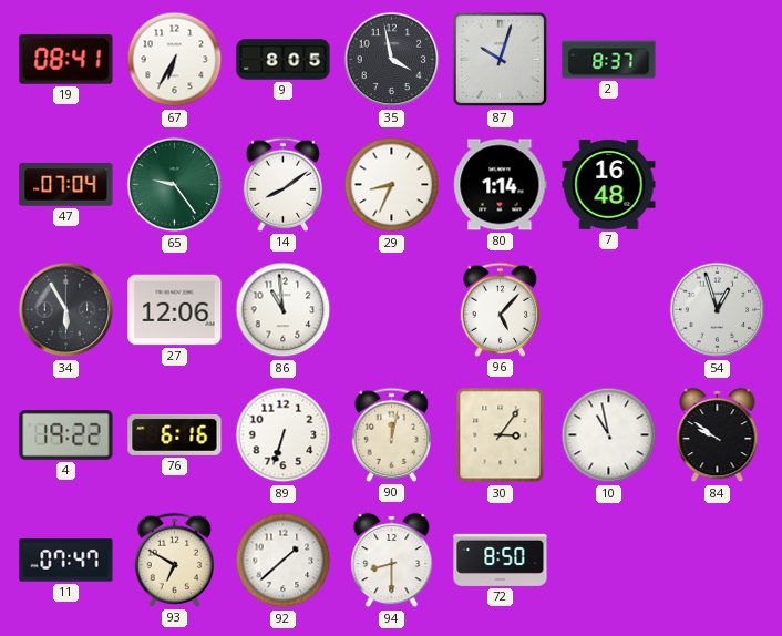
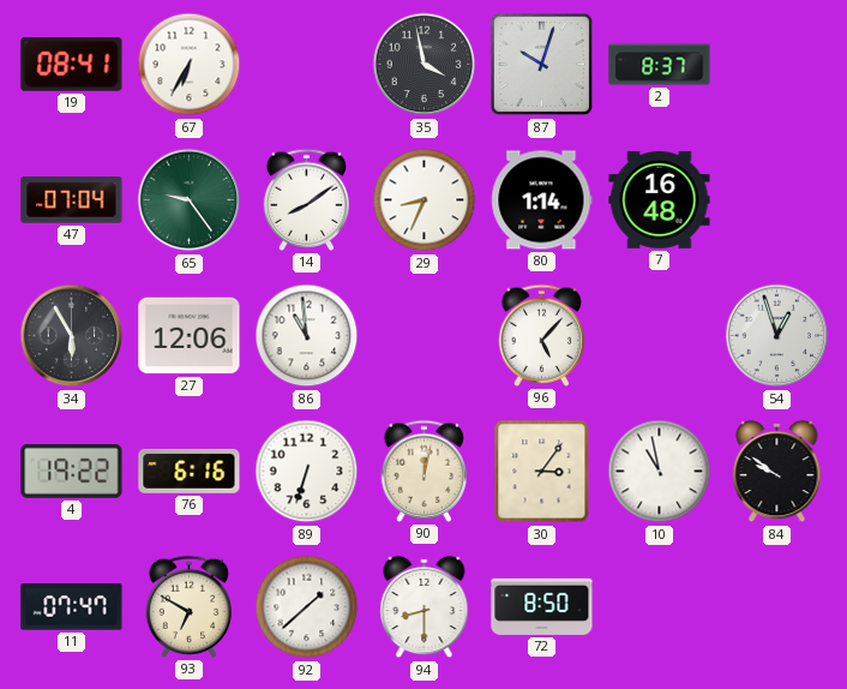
9: 8:05 -> none (284, 60)
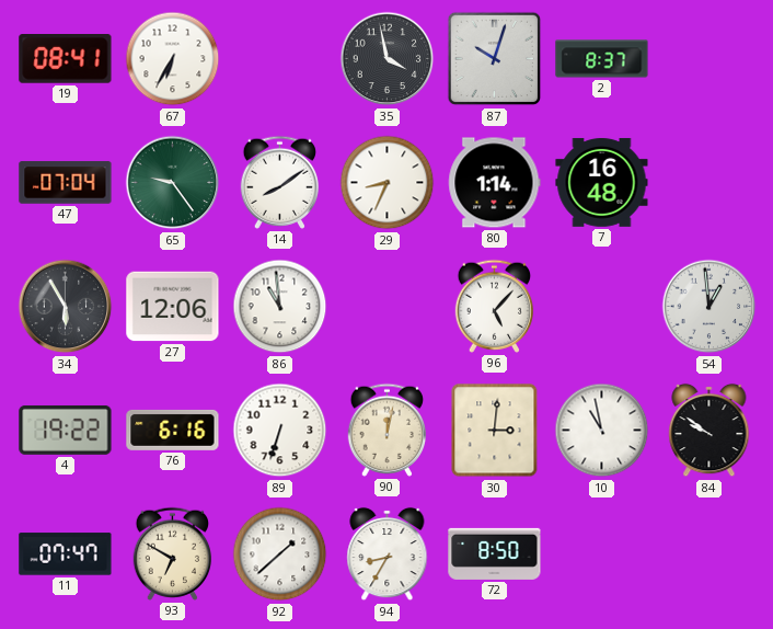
54: 12:57 -> 12:59 (709, 307)
30: 3:06 -> 3:01 (495, 431)
94: 8:30 -> 8:35 (388, 554)
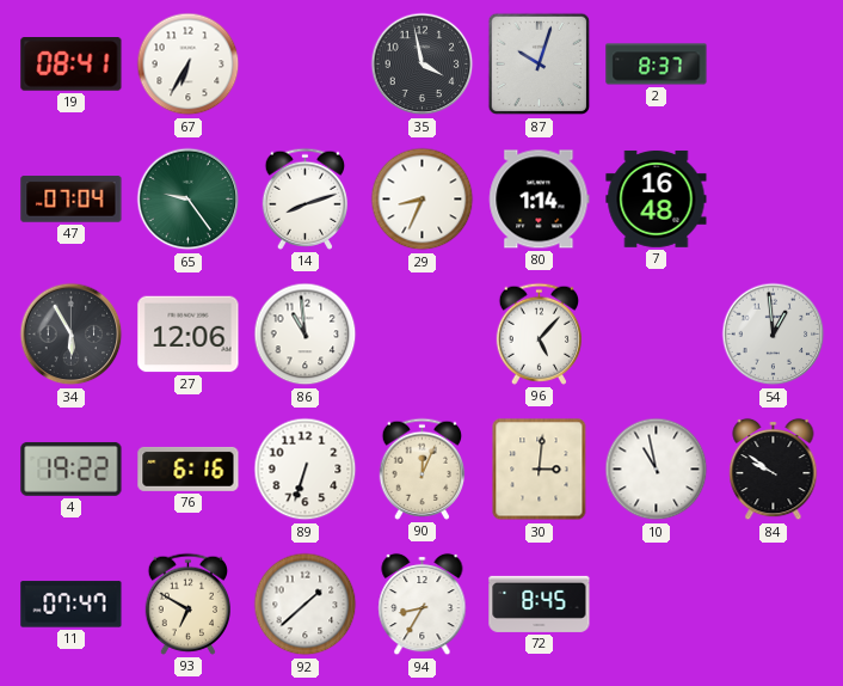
14: 8:09 -> 8:12 (304, 198)
90: 12:02 -> 12:04 (421, 468)
72: 8:50 -> 8:45 (540, 604)
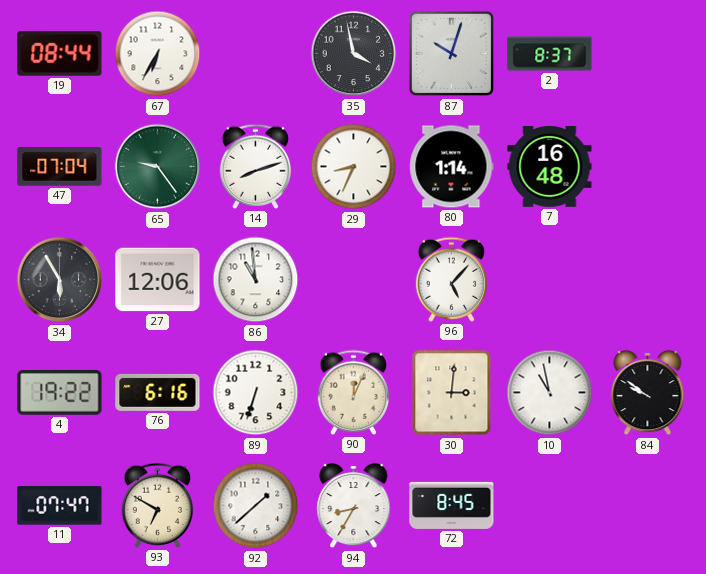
19: 08:41 -> 08:44 (60, 54)
54: 12:59 -> none (774, 335)
